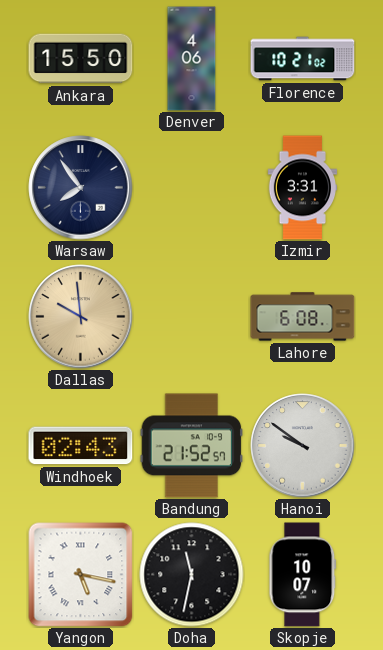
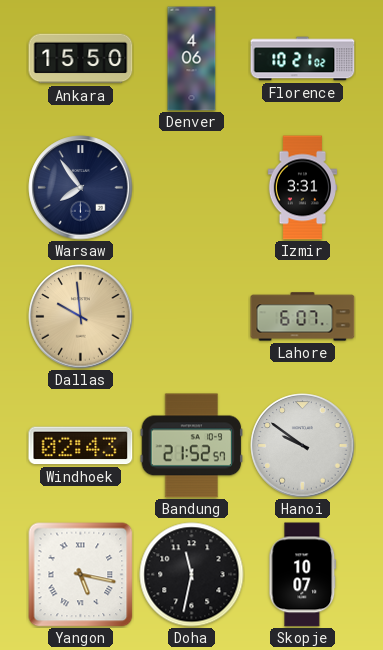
Lahore: 6:08 -> 6:07 (303, 317)
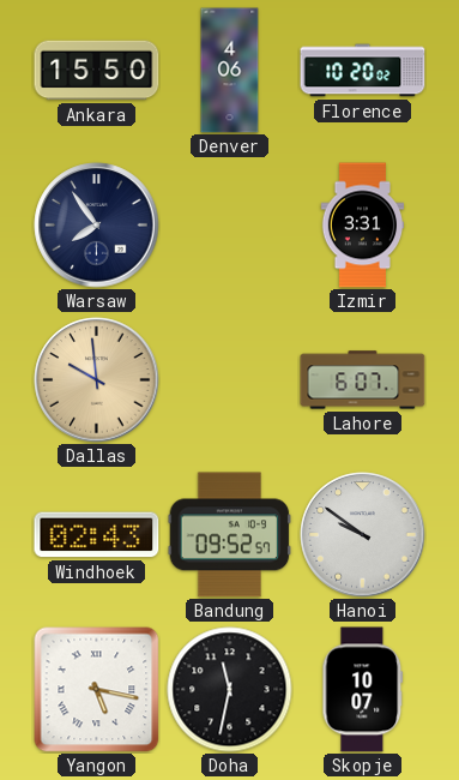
Florence: 10:21 -> 10:20 (363, 71)
Bandung: 21:52 -> 09:52 (230, 535)
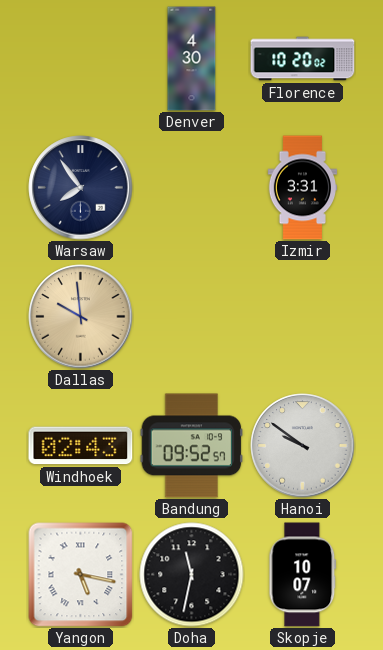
Ankara: 15:50 -> none (97, 71)
Denver: 4:06 -> 4:30 (192, 59)
Lahore: 6:07 -> none (363, 380)
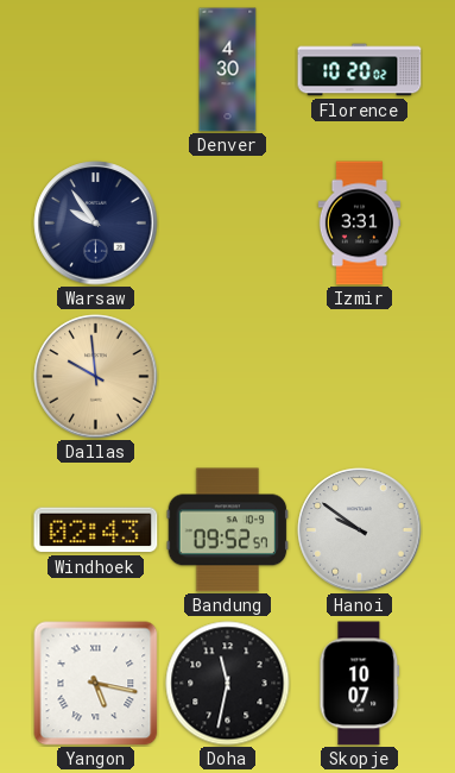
Warsaw: 7:54 -> 9:54 (96, 224)
